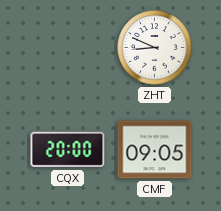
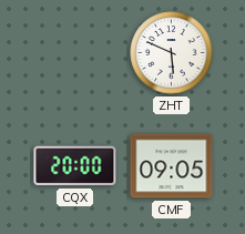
ZHT: 8:49 -> 5:49 (172, 53)
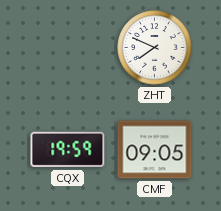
ZHT: 5:49 -> 7:49 (155, 48)
CQX: 20:00 -> 19:59 (68, 150)
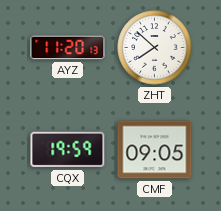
AYZ: none -> 11:20 (68, 48)
ZHT: 7:49 -> 7:52 (155, 48)
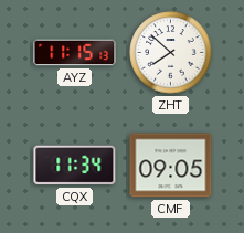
AYZ: 11:20 -> 11:15 (75, 53)
CQX: 19:59 -> 11:34 (75, 166)
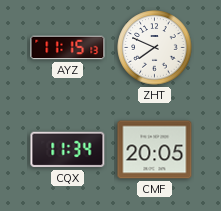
ZHT: 7:52 -> 7:49 (155, 48)
CMF: 09:05 -> 20:05 (155, 150)
